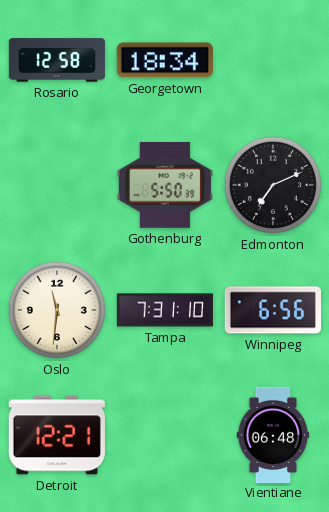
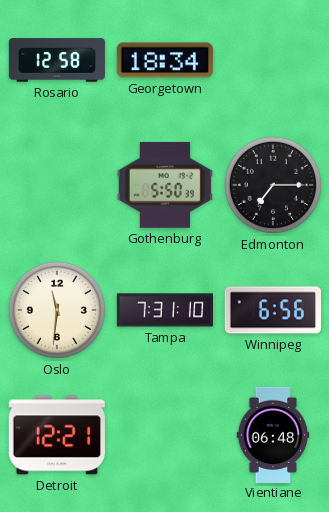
Edmonton: 7:11 -> 7:15 (273, 185)
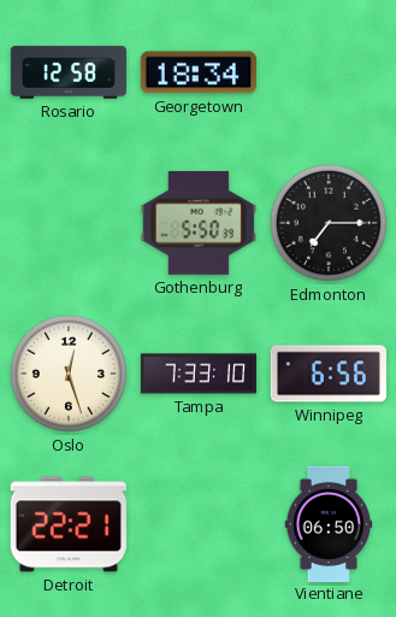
Oslo: 11:31 -> 12:27 (69, 374)
Tampa: 7:31 -> 7:33 (197, 374)
Detroit: 12:21 -> 22:21 (69, 524)
Vientiane: 06:48 -> 06:50 (329, 523)
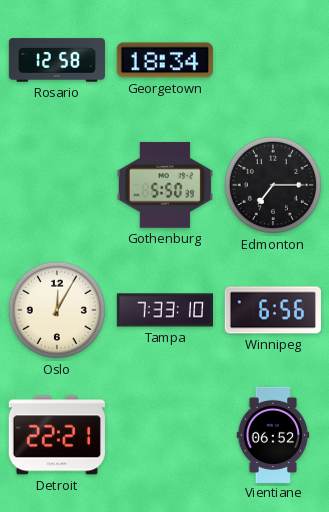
Oslo: 12:27 -> 12:05 (57, 310)
Vientiane: 06:50 -> 06:52 (273, 434)
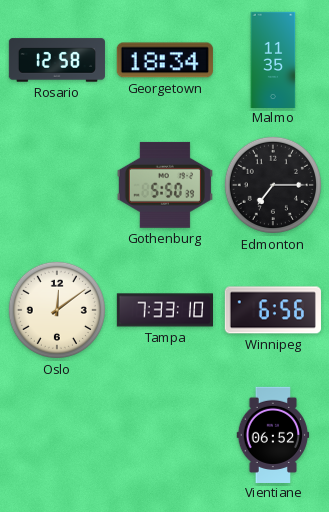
Malmo: none -> 11:35 (273, 59)
Oslo: 12:05 -> 12:09 (57, 310)
Detroit: 22:21 -> none (57, 435)
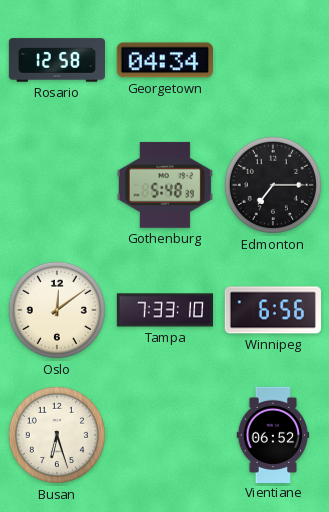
Georgetown: 18:34 -> 04:34 (165, 60)
Malmo: 11:35 -> none (273, 59)
Gothenburg: 5:50 -> 5:48 (165, 185)
Busan: none -> 6:27 (57, 435)
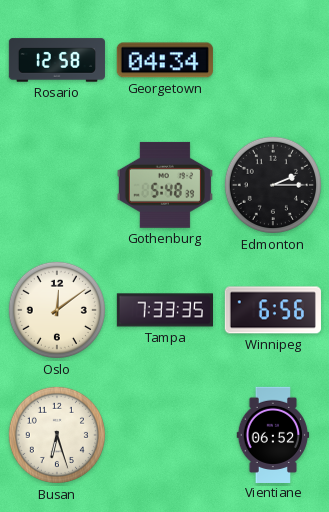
Edmonton: 7:15 -> 2:15 (273, 185)
Tampa: 7:33:10 -> 7:33:35 (164, 310)
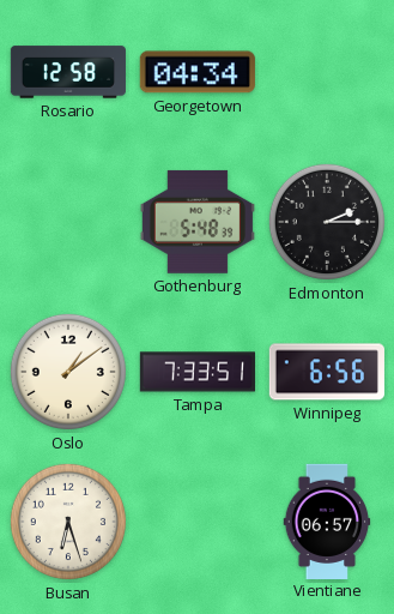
Oslo: 12:09 -> 1:09 (68, 372)
Tampa: 7:33:35 -> 7:33:51 (196, 372)
Vientiane: 06:52 -> 06:57 (327, 520)
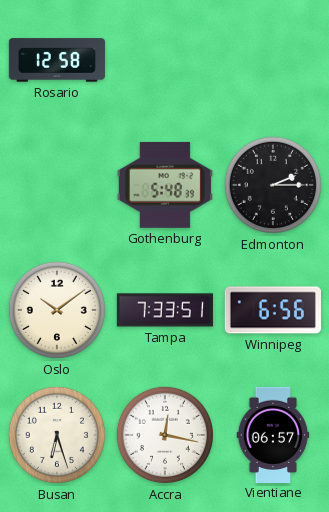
Georgetown: 04:34 -> none (198, 72)
Oslo: 1:09 -> 10:09 (57, 310)
Accra: none -> 12:17 (165, 435)
